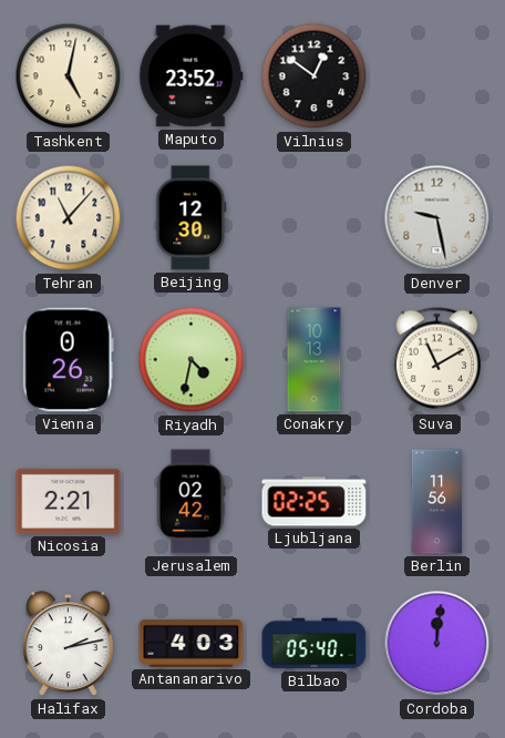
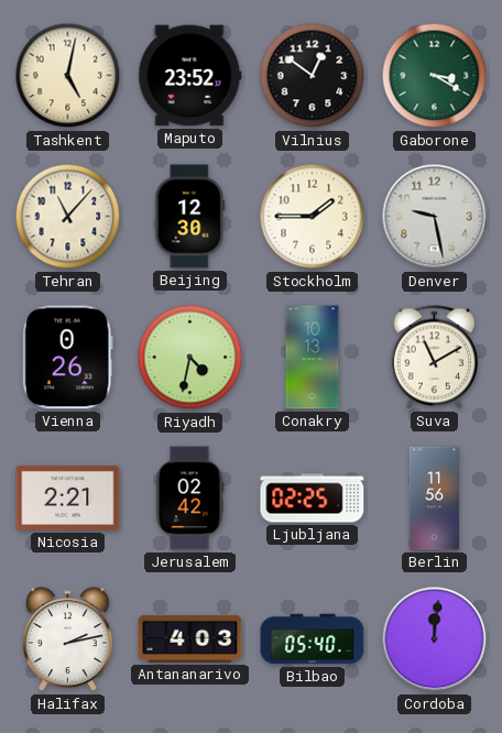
Gaborone: none -> 3:20 (435, 76)
Stockholm: none -> 1:45 (313, 217)
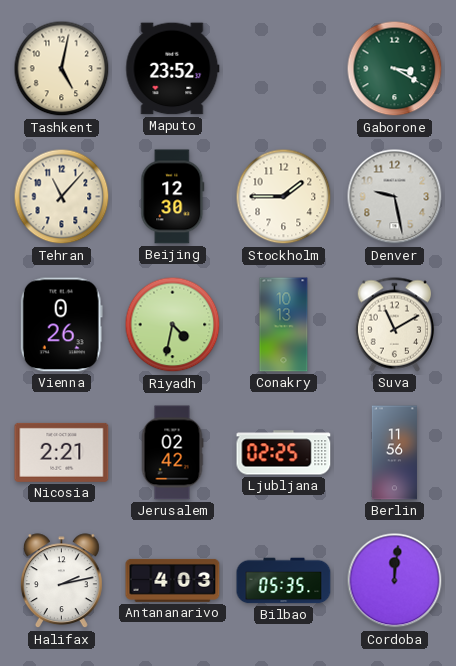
Vilnius: 12:51 -> none (313, 76)
Bilbao: 05:40 -> 05:35 (284, 581)
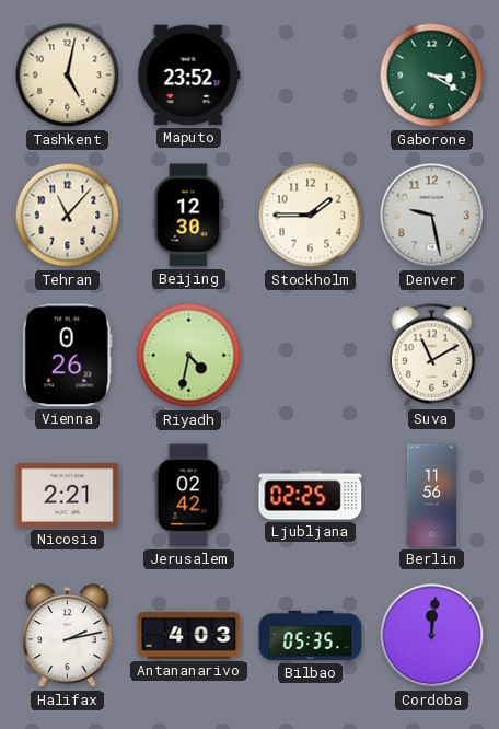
Conakry: 10:13 -> none (284, 325)
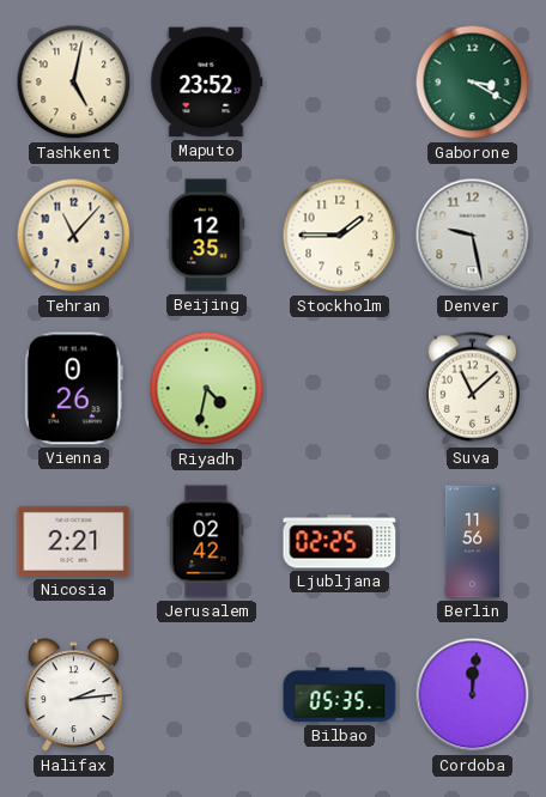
Beijing: 12:30 -> 12:35 (207, 236)
Suva: 11:10 -> 11:08 (473, 389)
Halifax: 2:13 -> 2:14 (73, 695)
Antananarivo: 4:03 -> none (189, 635)
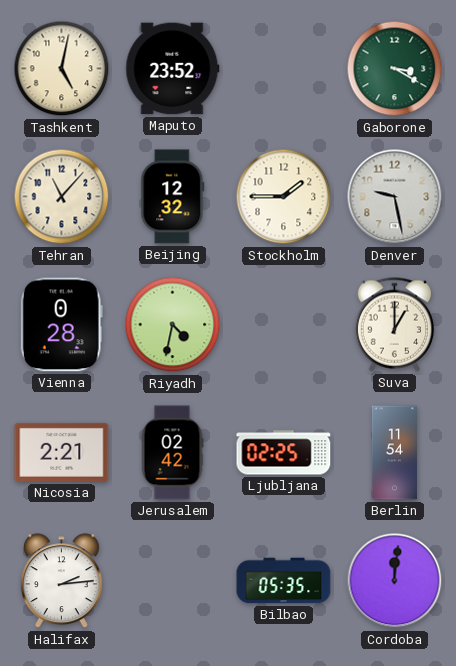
Beijing: 12:35 -> 12:32 (173, 197)
Vienna: 0:26 -> 0:28 (61, 325)
Suva: 11:08 -> 1:00 (395, 325)
Berlin: 11:56 -> 11:54 (394, 453)
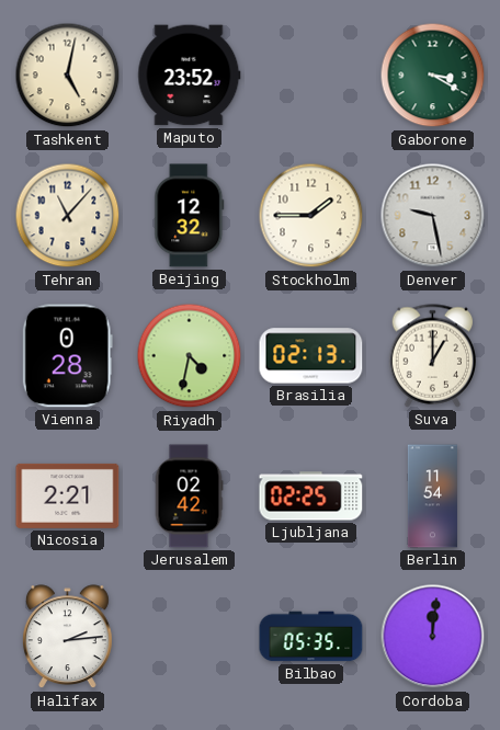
Brasilia: none -> 02:13 (311, 356)
